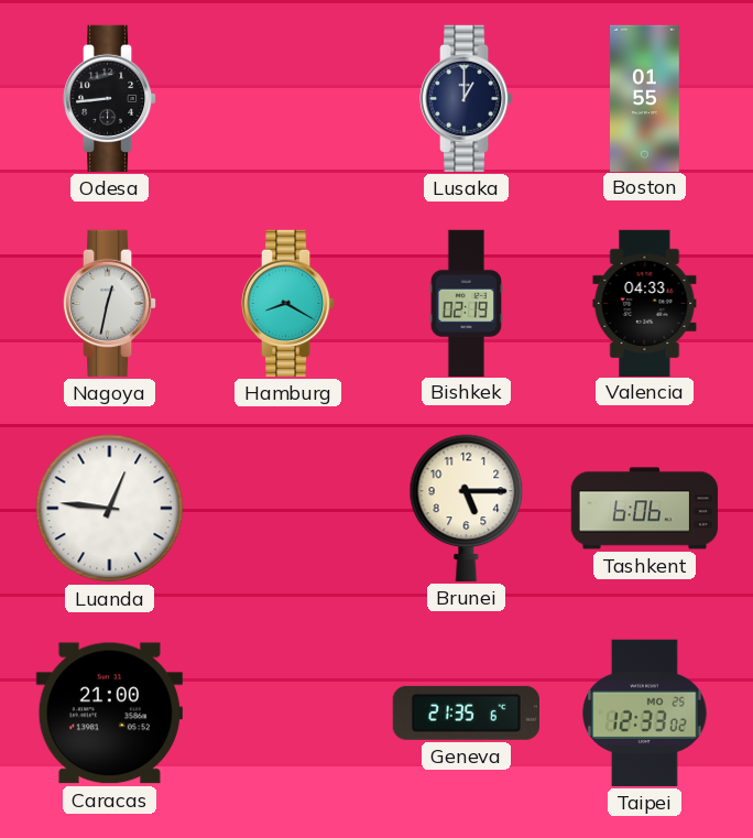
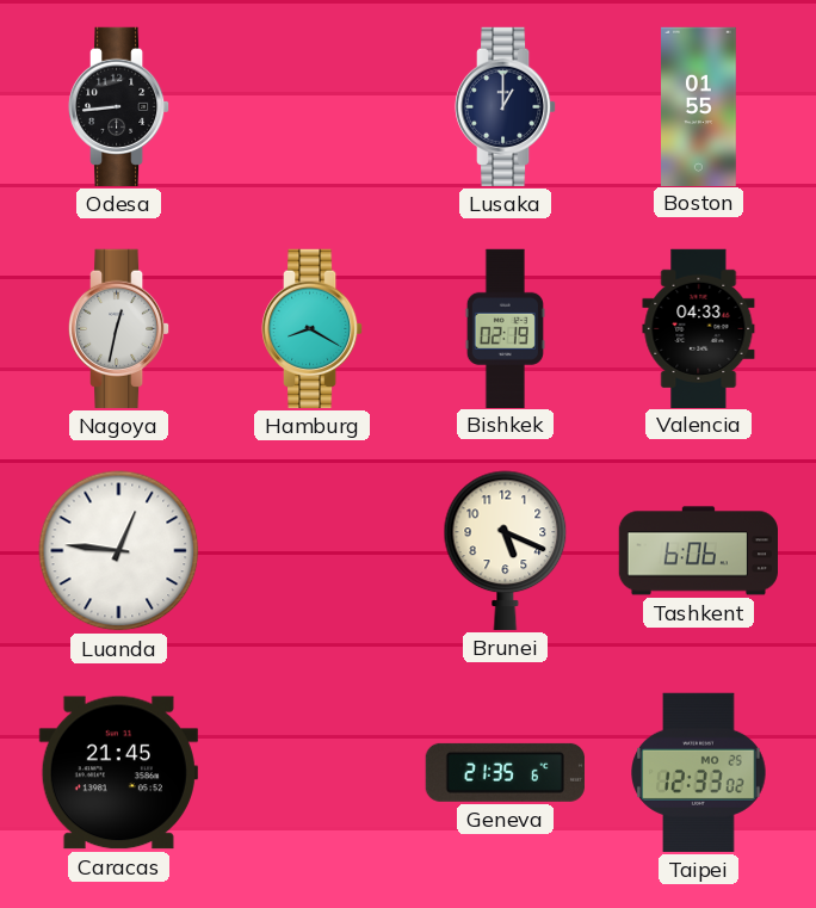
Brunei: 5:15 -> 5:19 (506, 550)
Caracas: 21:00 -> 21:45 (118, 773)
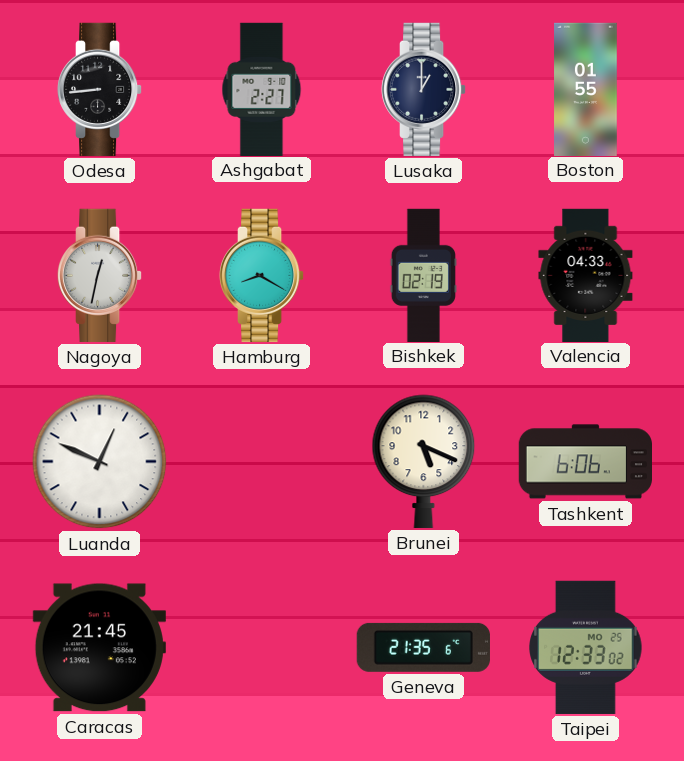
Ashgabat: none -> 2:27 (262, 89)
Luanda: 12:46 -> 12:49 (100, 462)
